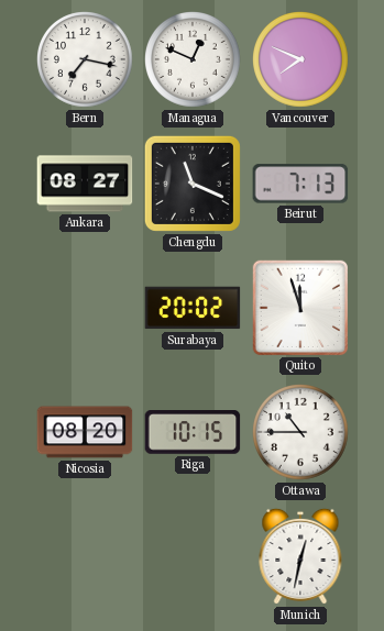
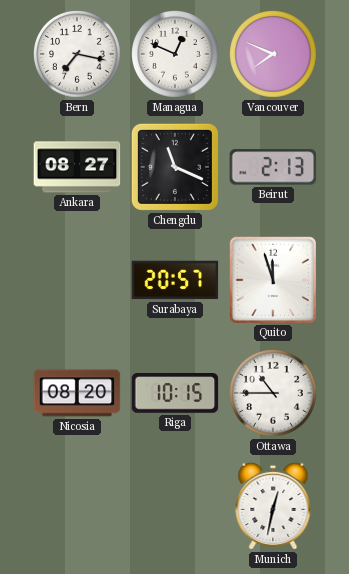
Beirut: 7:13 -> 2:13 (273, 167)
Surabaya: 20:02 -> 20:57 (175, 280)
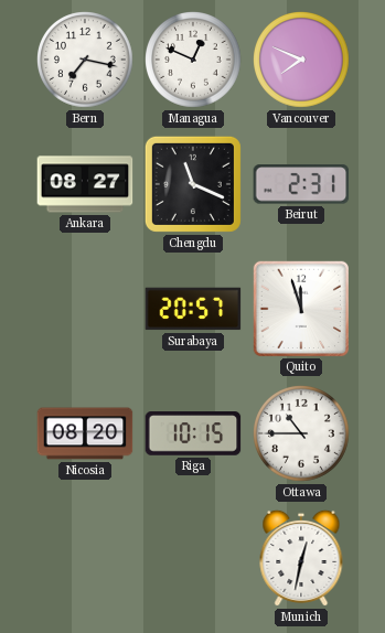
Beirut: 2:13 -> 2:31 (301, 184)
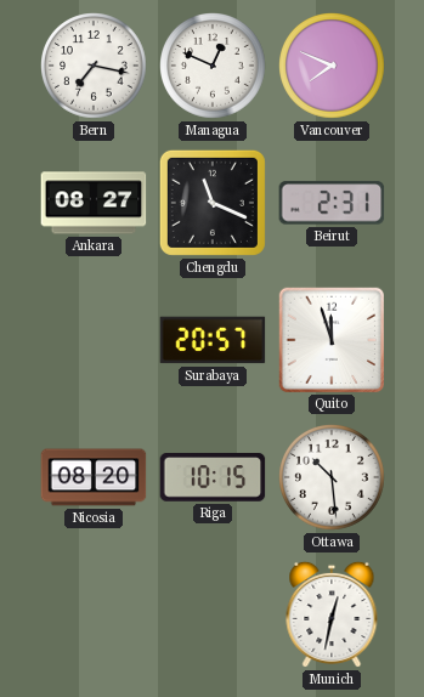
Ottawa: 10:45 -> 10:29 (333, 478)
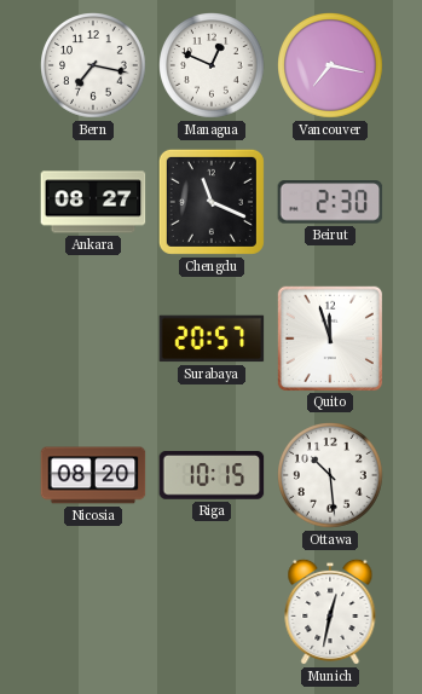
Vancouver: 7:49 -> 7:17 (331, 66)
Beirut: 2:31 -> 2:30 (330, 202)
